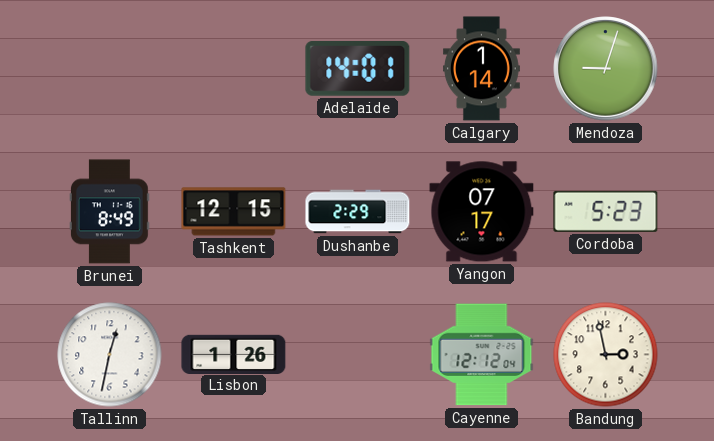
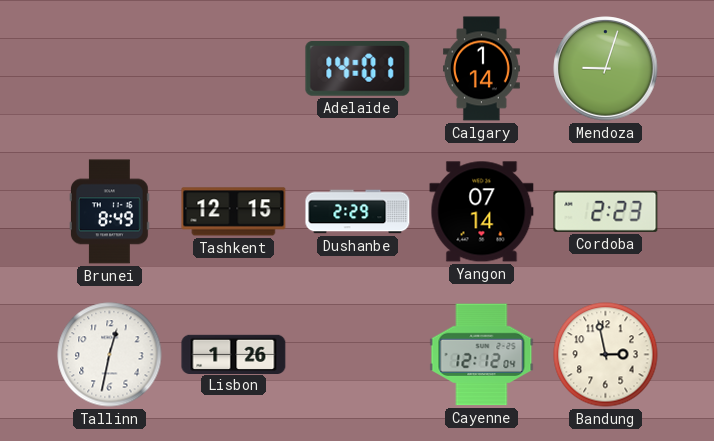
Yangon: 07:17 -> 07:14 (482, 212)
Cordoba: 5:23 -> 2:23 (606, 211)
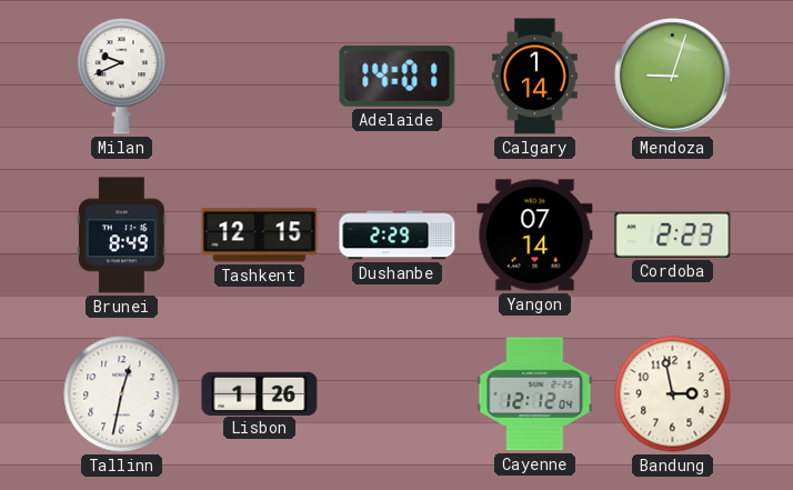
Milan: none -> 9:41 (122, 77)
